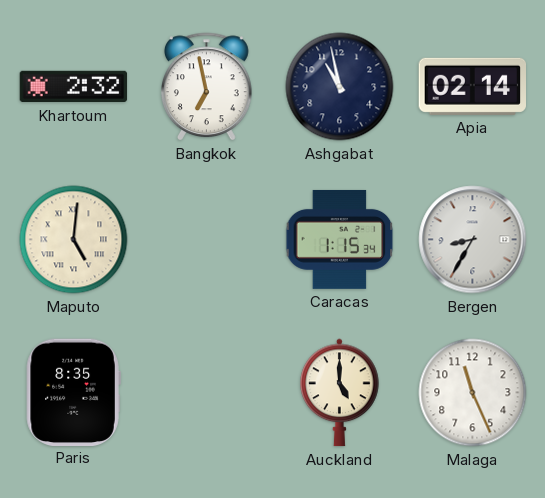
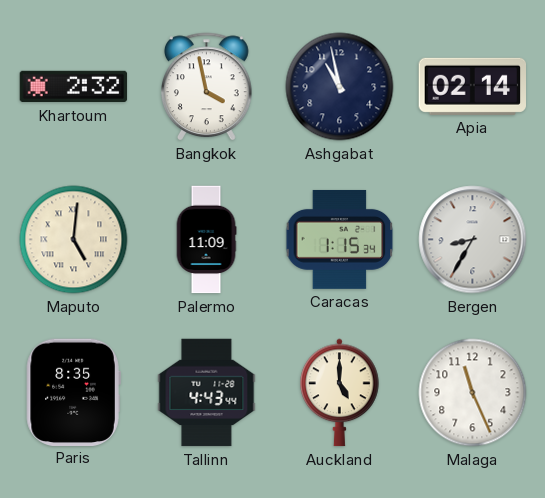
Bangkok: 6:58 -> 3:58 (206, 87)
Palermo: none -> 11:09 (206, 240)
Tallinn: none -> 4:43 (207, 393)
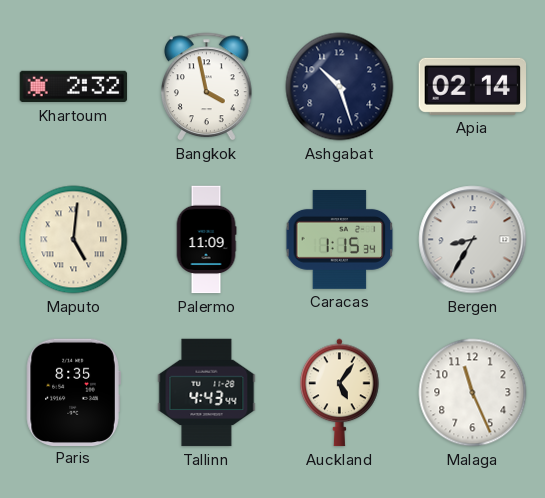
Ashgabat: 10:58 -> 10:27 (340, 87)
Auckland: 5:00 -> 5:06 (340, 393)
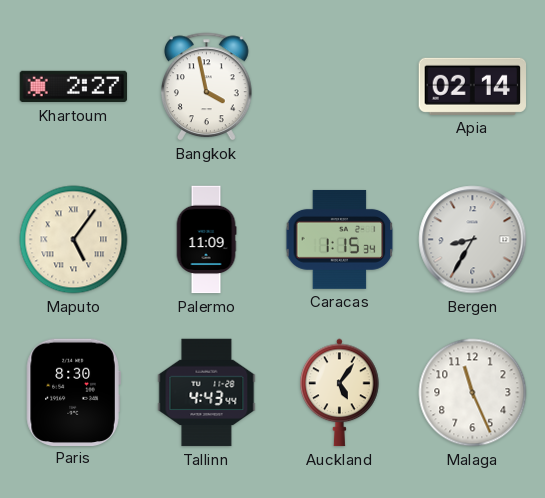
Khartoum: 2:32 -> 2:27 (74, 87)
Ashgabat: 10:27 -> none (340, 87)
Maputo: 5:01 -> 5:06 (74, 240)
Paris: 8:35 -> 8:30 (73, 392)
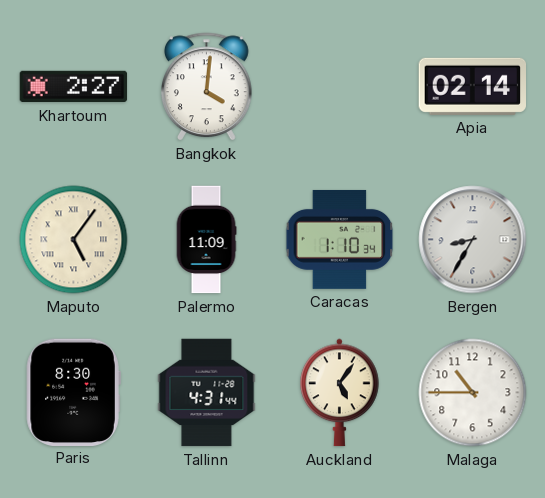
Bangkok: 3:58 -> 4:01 (206, 87)
Caracas: 1:15 -> 1:10 (340, 239)
Tallinn: 4:43 -> 4:31 (207, 393)
Malaga: 11:26 -> 10:45 (473, 393)
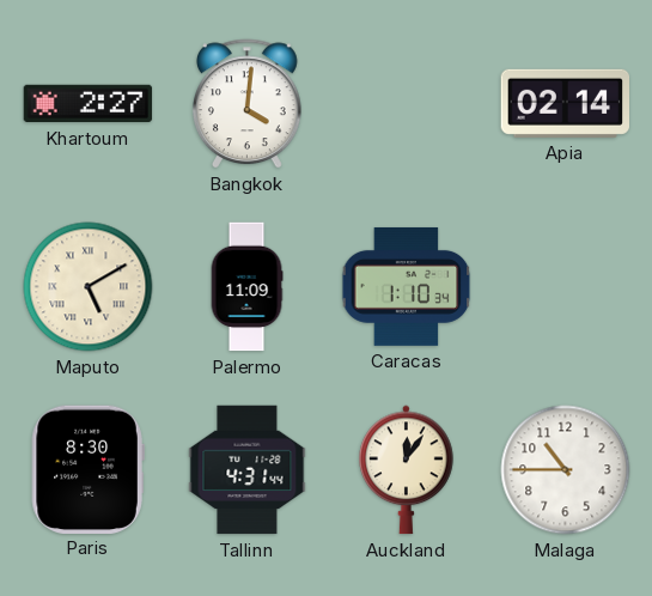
Maputo: 5:06 -> 5:10 (89, 287)
Bergen: 8:35 -> none (473, 240)
Auckland: 5:06 -> 12:06 (407, 470)
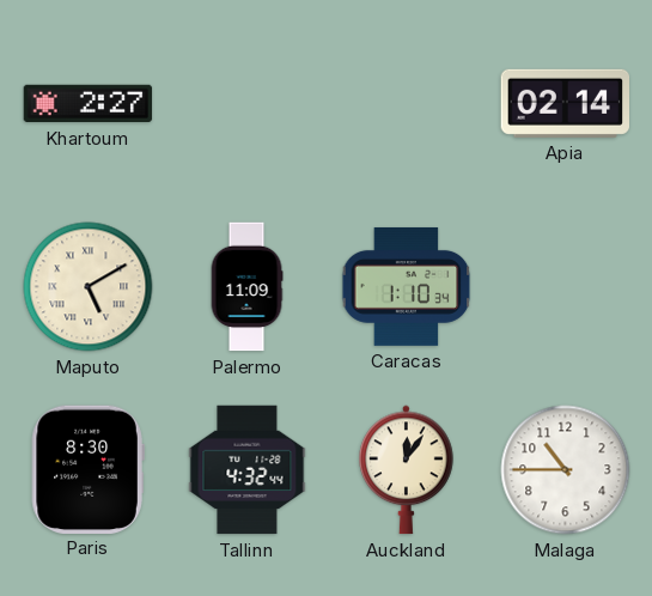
Bangkok: 4:01 -> none (246, 104)
Tallinn: 4:31 -> 4:32 (248, 470)
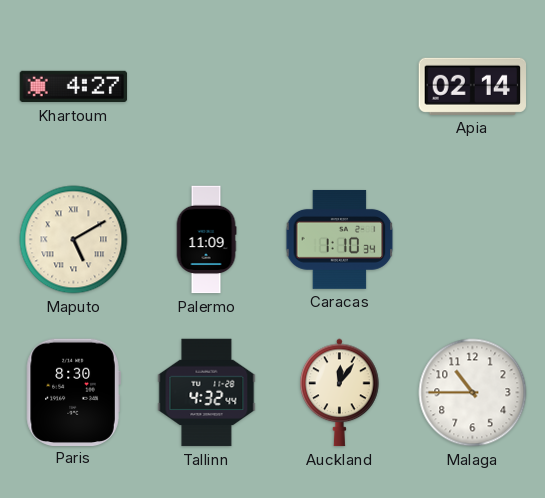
Khartoum: 2:27 -> 4:27 (74, 87)
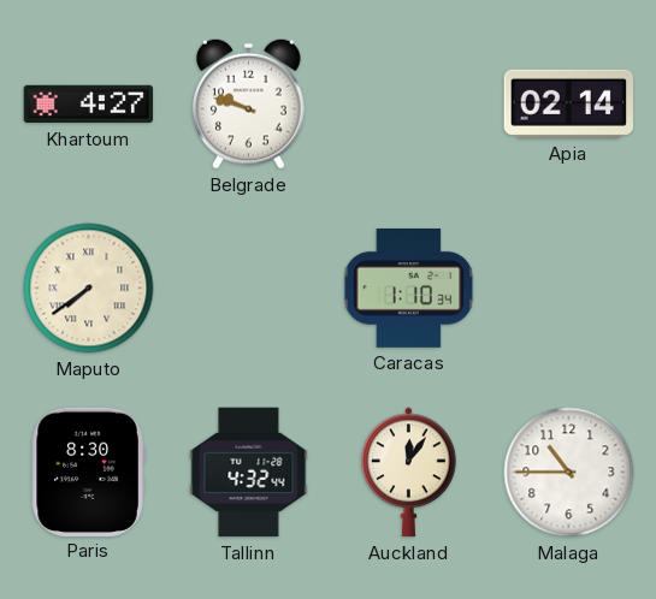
Belgrade: none -> 9:48 (249, 103)
Maputo: 5:10 -> 7:39 (89, 289)
Palermo: 11:09 -> none (206, 240)
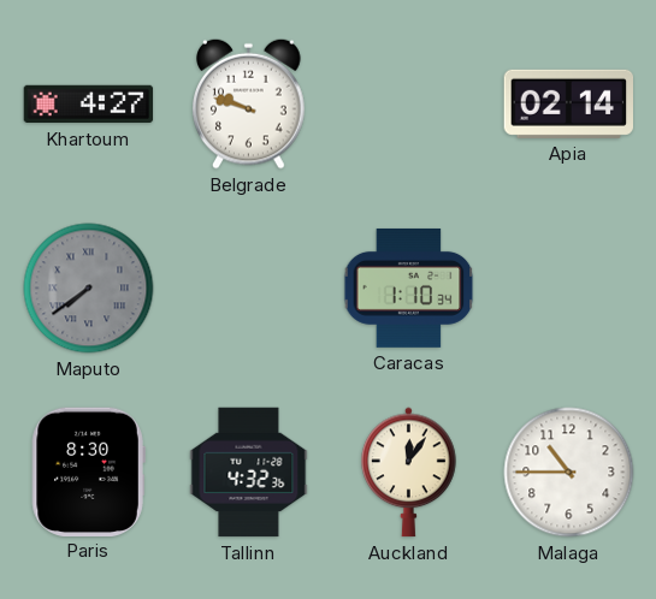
Maputo dial: cream -> grey (89, 289)
Tallinn: 4:32:44 -> 4:32:36 (249, 473)
